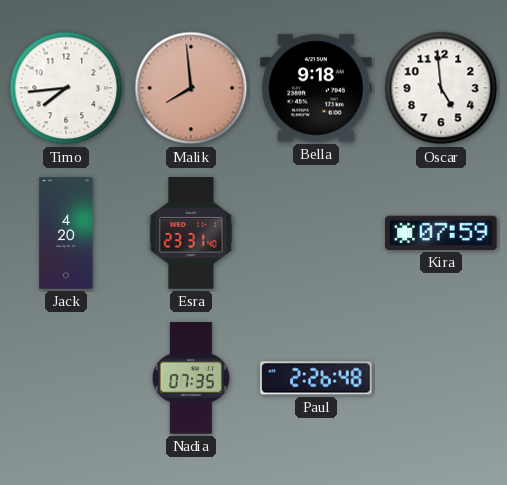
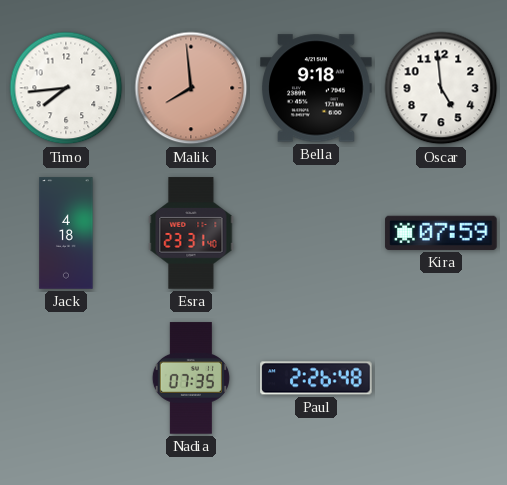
Jack: 4:20 -> 4:18 (66, 233)
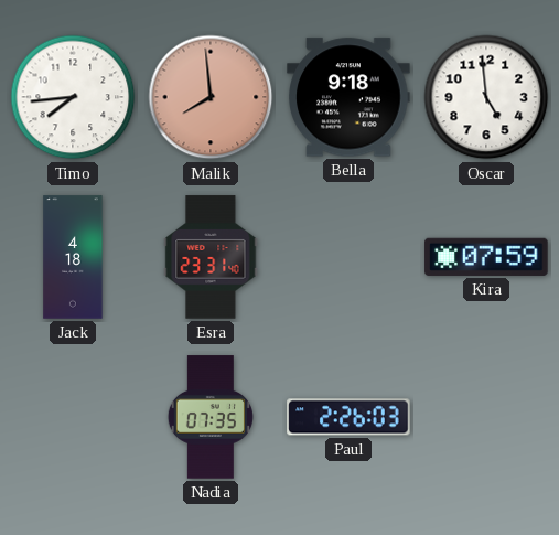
Paul: 2:26:48 -> 2:26:03 (348, 417)
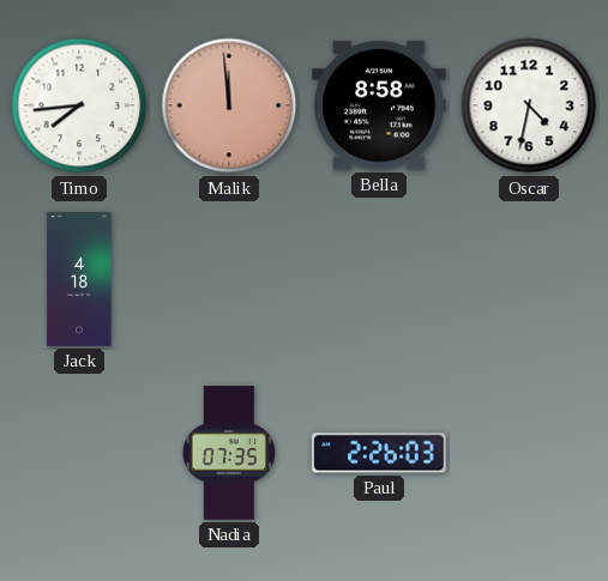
Malik: 7:59 -> 11:59 (229, 105)
Bella: 9:18 -> 8:58 (379, 105)
Oscar: 4:59 -> 4:32 (529, 105)
Esra: 23:31 -> none (211, 257)
Kira: 07:59 -> none (486, 257)
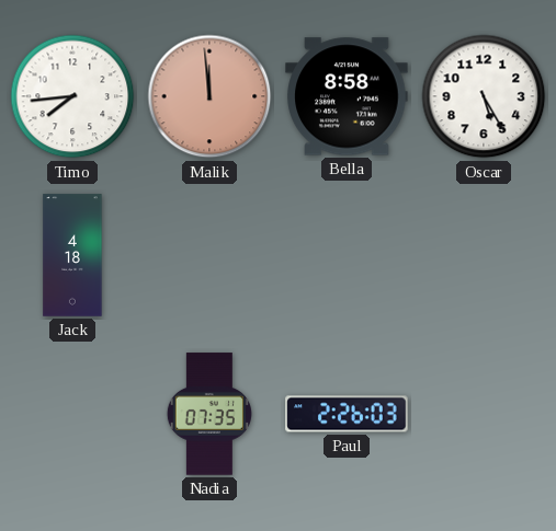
Oscar: 4:32 -> 5:25 (484, 96)
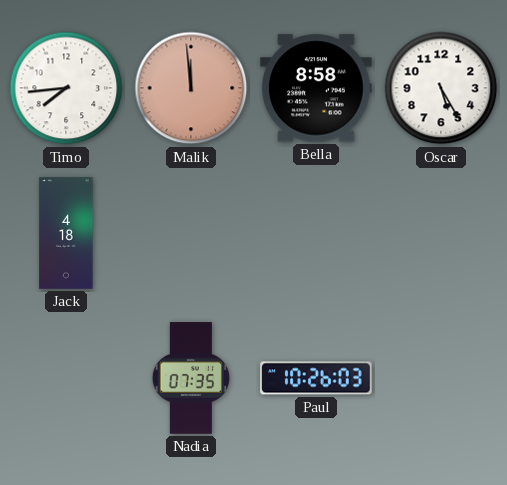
Paul: 2:26 -> 10:26 (316, 378)
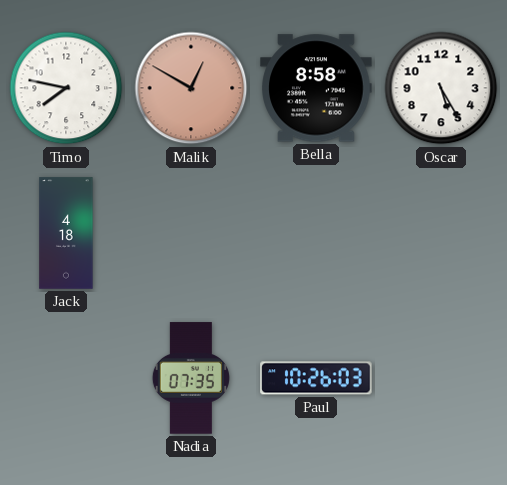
Timo: 7:44 -> 7:47 (66, 88)
Malik: 11:59 -> 12:50 (191, 88)
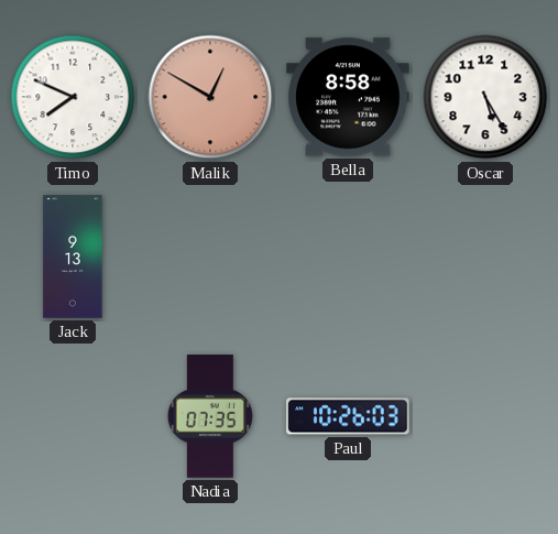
Timo: 7:47 -> 7:49 (73, 97)
Jack: 4:18 -> 9:13 (73, 257)
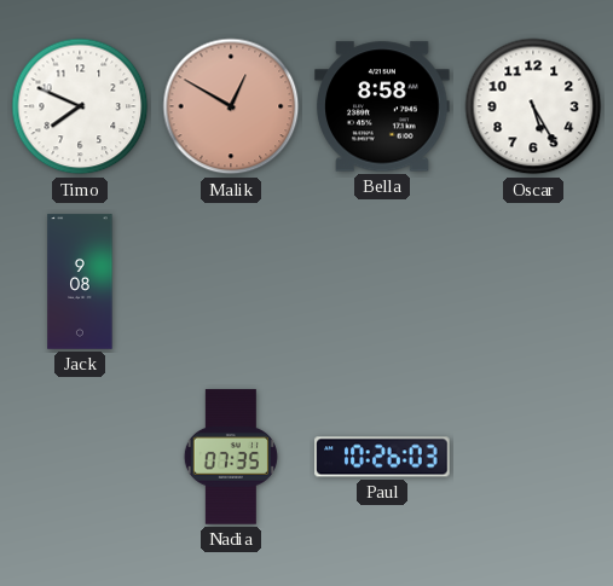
Jack: 9:13 -> 9:08 (80, 282)
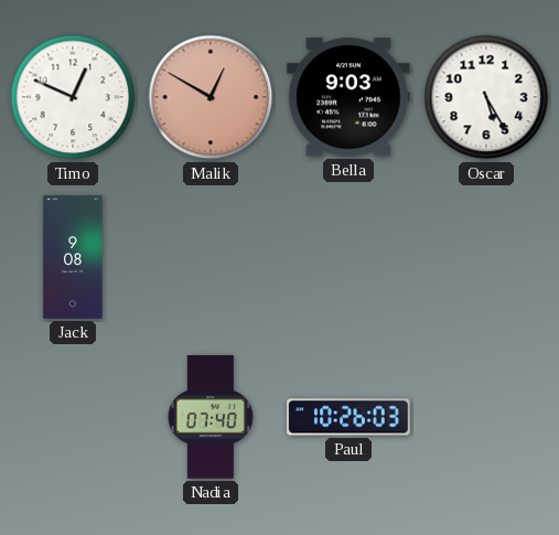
Timo: 7:49 -> 12:49 (73, 97)
Bella: 8:58 -> 9:03 (348, 97)
Nadia: 07:35 -> 07:40 (211, 417)
